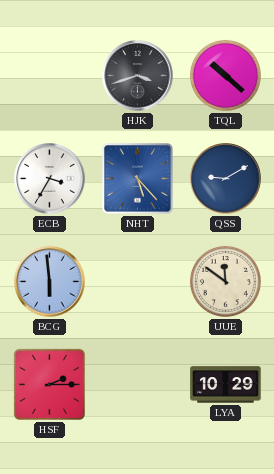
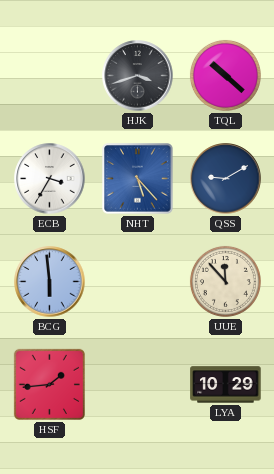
UUE: 11:51 -> 11:53 (225, 281)
HSF: 2:15 -> 1:44 (49, 384)
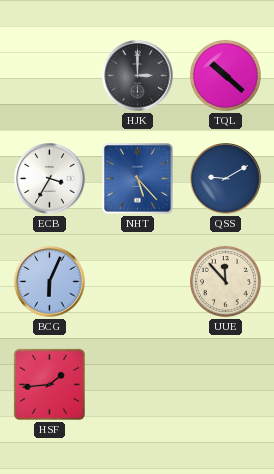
HJK: 3:42 -> 3:00 (138, 76)
BCG: 5:59 -> 6:04 (50, 282)
LYA: 10:29 -> none (226, 385)
